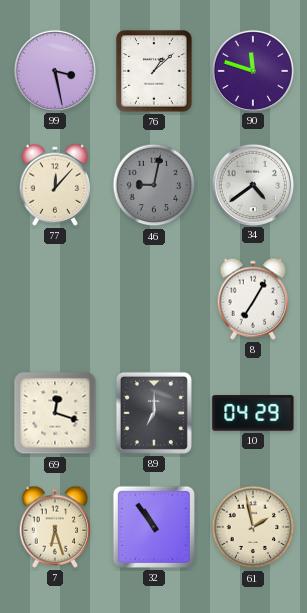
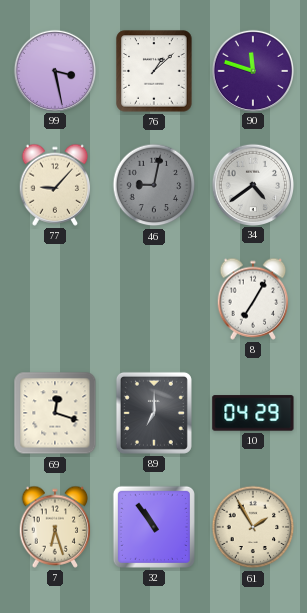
77: 12:07 -> 9:07 (55, 185)
61: 1:58 -> 1:55 (253, 527)
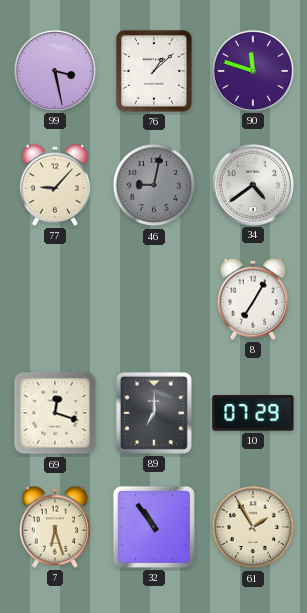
10: 04:29 -> 07:29 (253, 413)
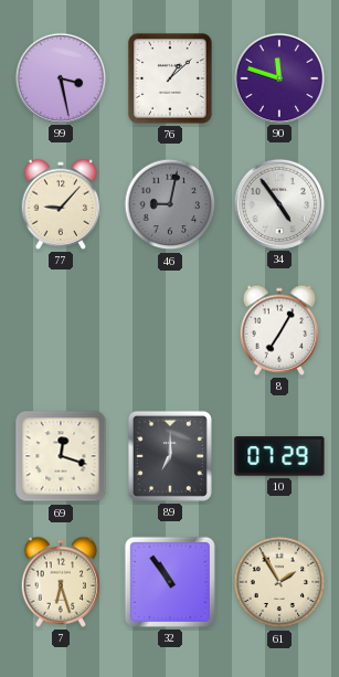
34: 4:39 -> 4:54 (278, 203)
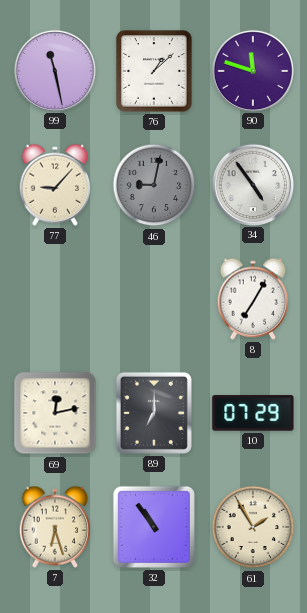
99: 3:28 -> 11:28 (54, 70)
69: 12:18 -> 12:13 (55, 413)
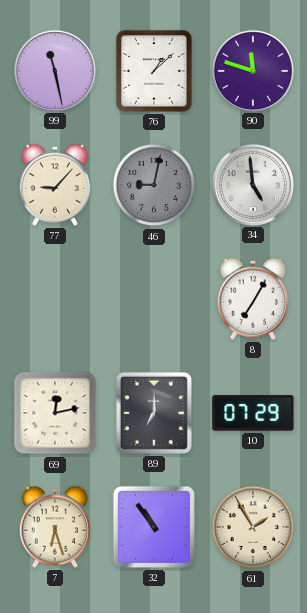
34: 4:54 -> 4:59 (252, 184)
